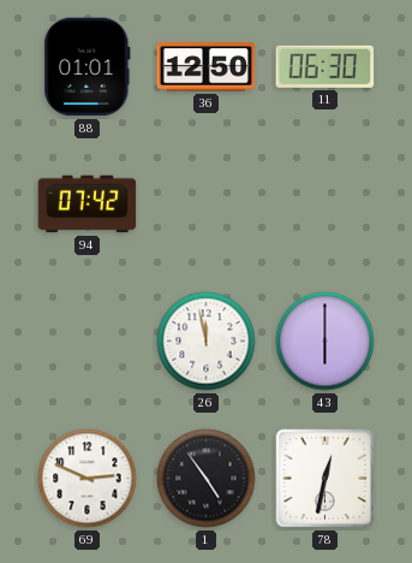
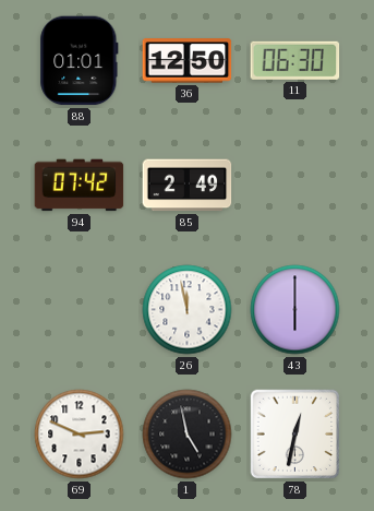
85: none -> 2:49 (188, 186)
1: 4:54 -> 4:58 (188, 435)
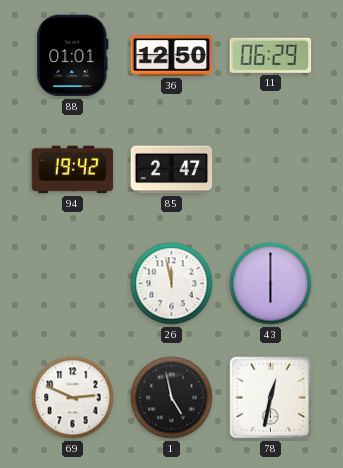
11: 06:30 -> 06:29 (271, 55)
94: 07:42 -> 19:42 (73, 170)
85: 2:49 -> 2:47 (172, 170)
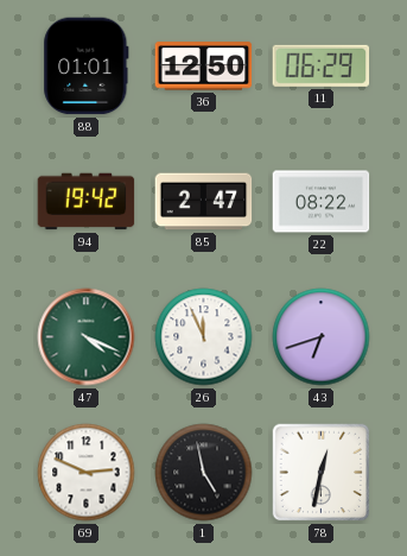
22: none -> 08:22 (322, 202)
47: none -> 4:19 (87, 337)
26: 11:58 -> 11:56 (204, 337)
43: 6:00 -> 6:42 (322, 337)
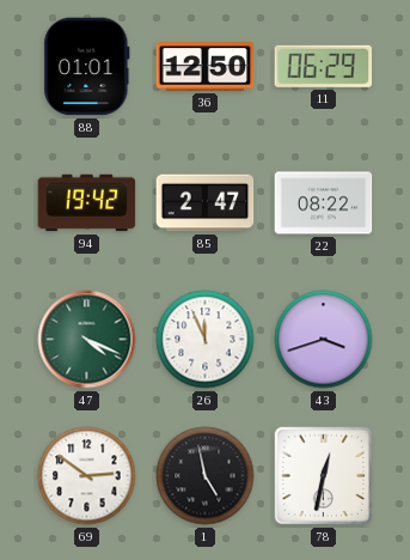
43: 6:42 -> 3:42 (324, 340)
69: 2:49 -> 2:51 (87, 476)
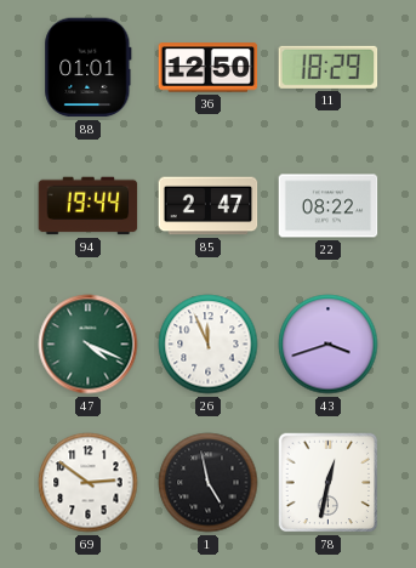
11: 06:29 -> 18:29 (329, 67)
94: 19:42 -> 19:44 (89, 206)
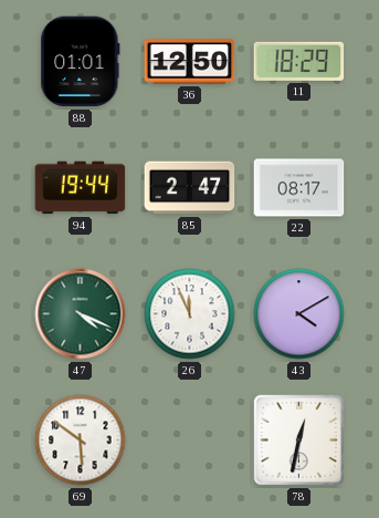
22: 08:22 -> 08:17 (299, 188)
43: 3:42 -> 4:10 (299, 314)
69: 2:51 -> 5:51 (81, 441)
1: 4:58 -> none (209, 483)
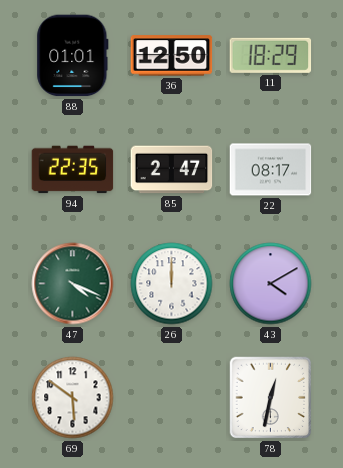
94: 19:44 -> 22:35 (73, 170)
26: 11:56 -> 12:00 (172, 284)
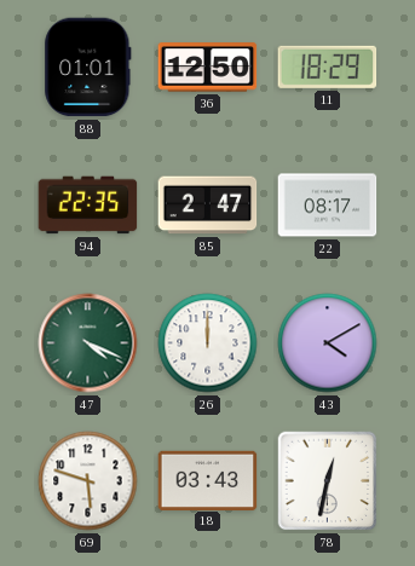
69: 5:51 -> 5:48 (88, 481)
18: none -> 03:43 (208, 480)
